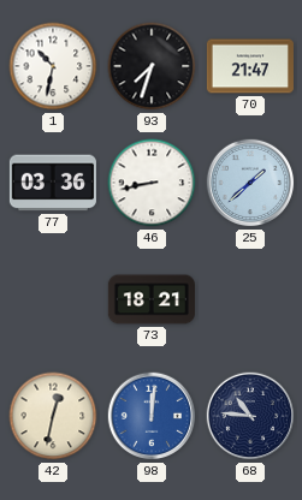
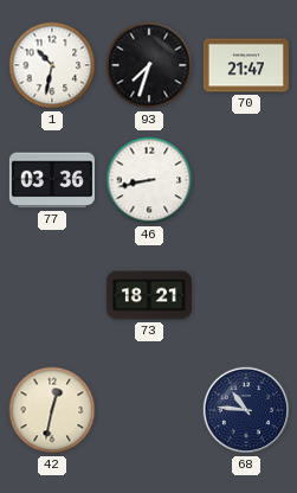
25: 1:38 -> none (250, 183)
98: 12:01 -> none (152, 416)
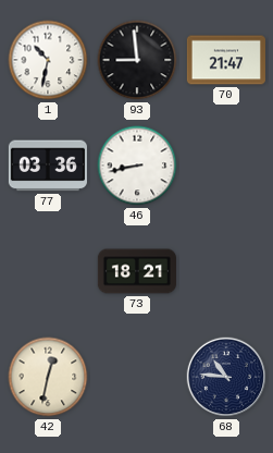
93: 7:33 -> 8:59 (137, 60)
